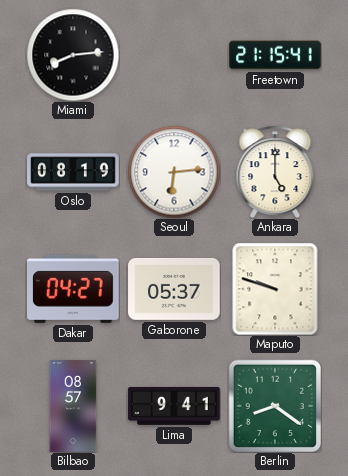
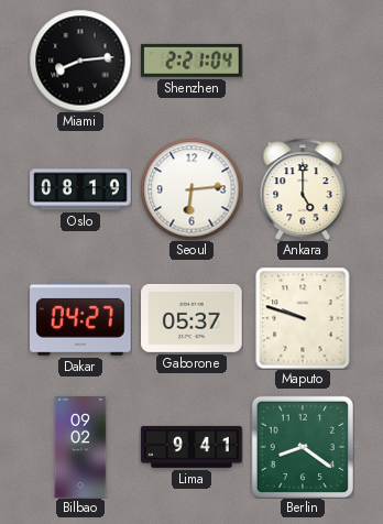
Shenzhen: none -> 2:21 (193, 61)
Freetown: 21:15 -> none (275, 55)
Bilbao: 08:57 -> 09:02 (80, 447)
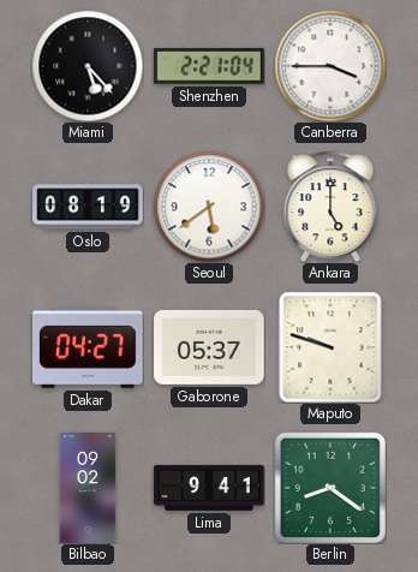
Miami: 8:14 -> 5:23 (88, 66)
Canberra: none -> 3:45 (330, 66)
Seoul: 6:14 -> 5:39 (209, 207)
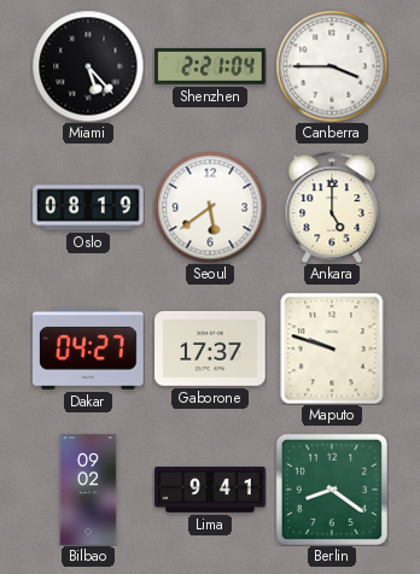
Gaborone: 05:37 -> 17:37 (210, 348)
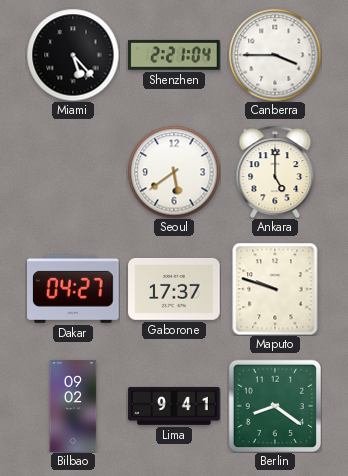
Oslo: 08:19 -> none (88, 207)
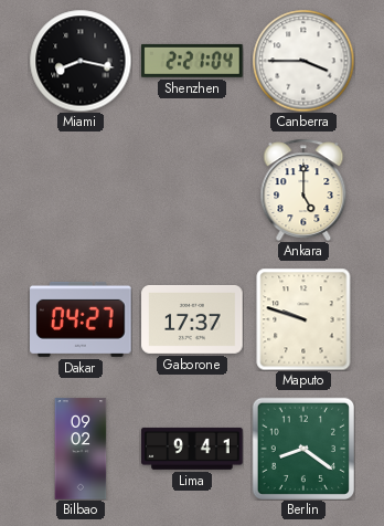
Miami: 5:23 -> 8:17 (81, 61)
Seoul: 5:39 -> none (174, 172)
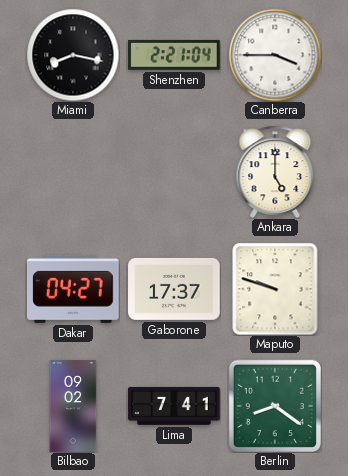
Lima: 9:41 -> 7:41 (174, 406)
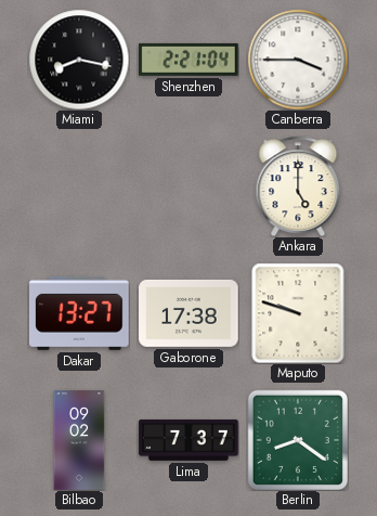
Dakar: 04:27 -> 13:27 (80, 313)
Gaborone: 17:37 -> 17:38 (188, 313)
Lima: 7:41 -> 7:37 (188, 440)
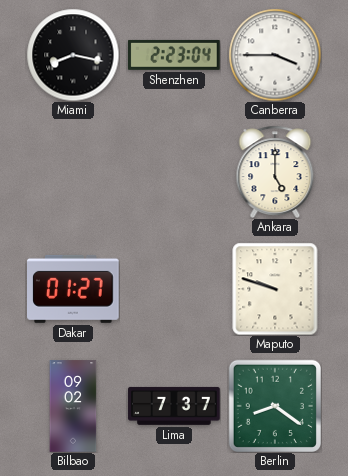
Shenzhen: 2:21 -> 2:23 (175, 55)
Dakar: 13:27 -> 01:27 (74, 289)
Gaborone: 17:38 -> none (188, 313)
